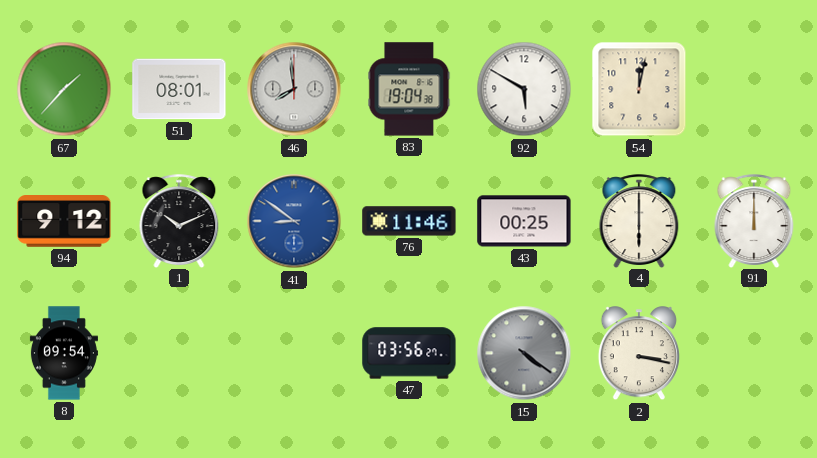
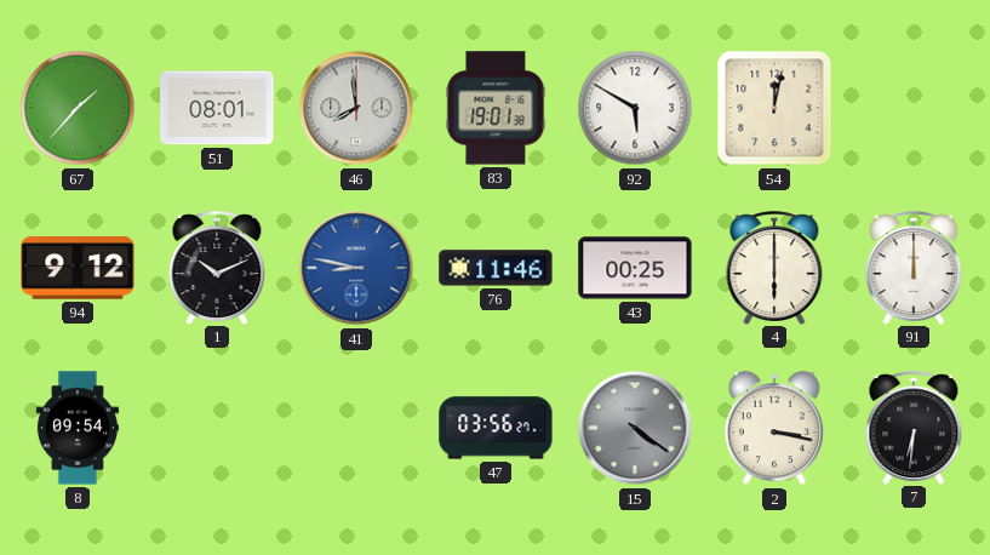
83: 19:04 -> 19:01 (496, 108)
41: 8:51 -> 8:47 (356, 268)
7: none -> 6:31 (914, 428)
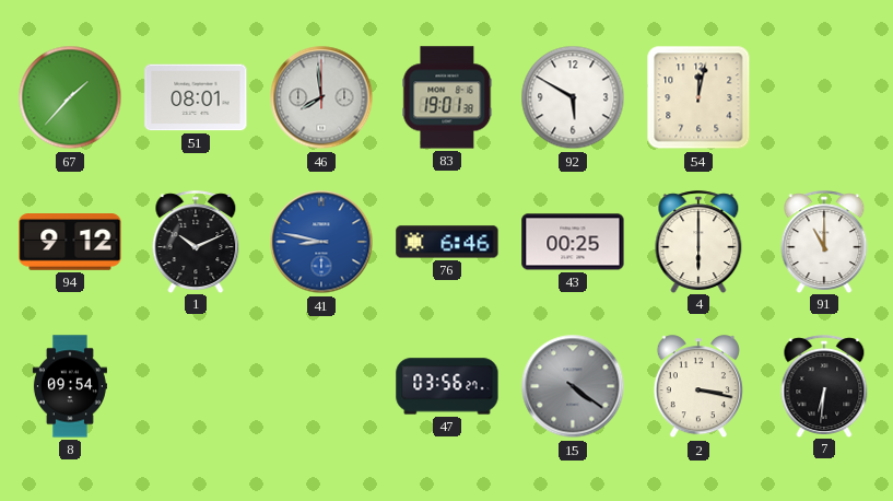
76: 11:46 -> 6:46 (447, 242)
91: 12:00 -> 11:00 (824, 242)
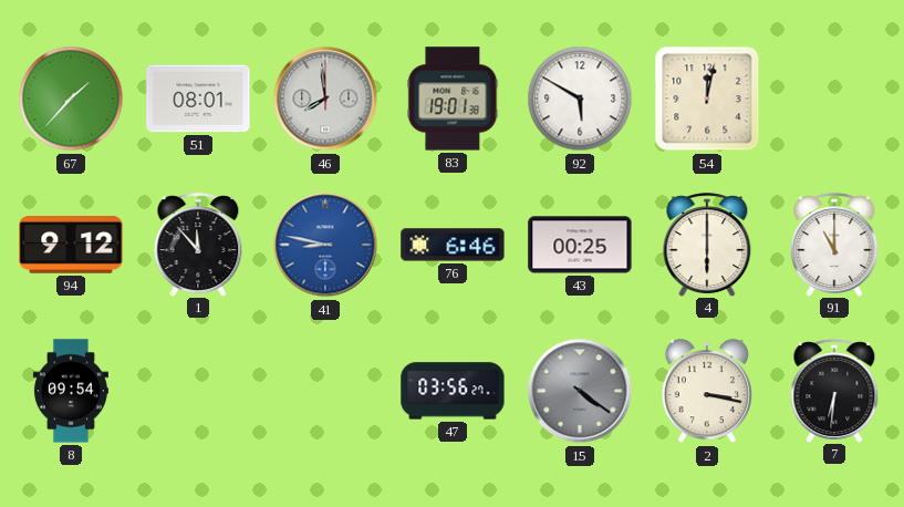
1: 10:11 -> 11:53 (198, 245)
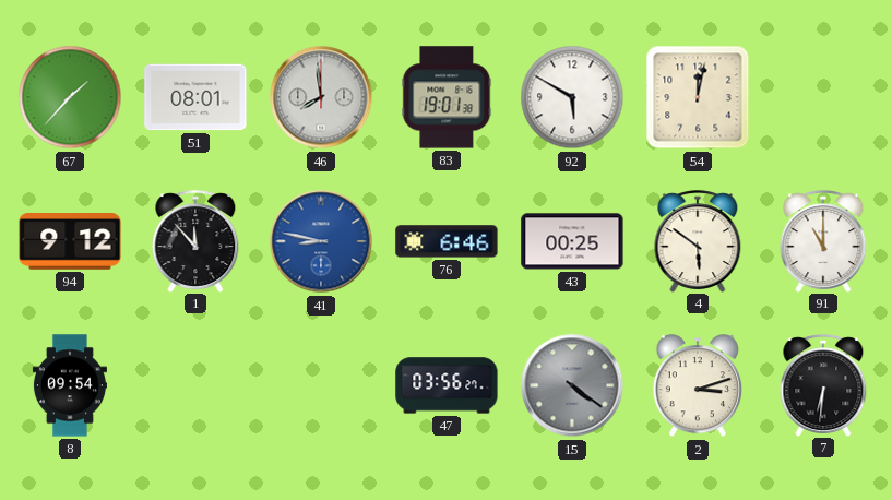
4: 6:00 -> 5:51 (698, 241)
2: 3:17 -> 3:12 (698, 386)
